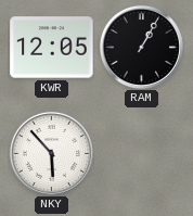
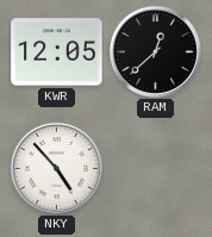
RAM: 1:05 -> 12:38 (155, 51)
NKY: 5:53 -> 4:53 (56, 168)
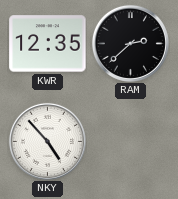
KWR: 12:05 -> 12:35 (48, 44)
RAM: 12:38 -> 2:38 (130, 43)
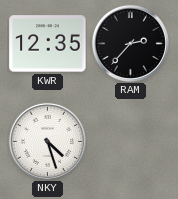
RAM: 2:38 -> 2:37 (130, 43)
NKY: 4:53 -> 4:27 (47, 141)
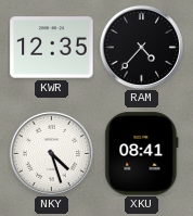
RAM: 2:37 -> 4:37 (141, 47)
XKU: none -> 08:41 (142, 154)
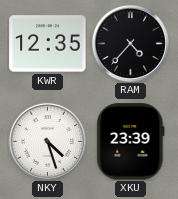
XKU: 08:41 -> 23:39 (131, 142)
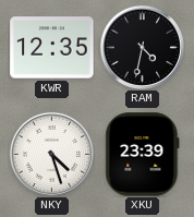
RAM: 4:37 -> 4:32 (142, 47)
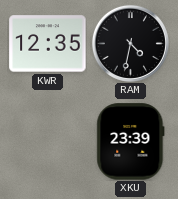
NKY: 4:27 -> none (51, 154)
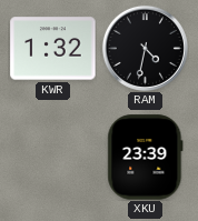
KWR: 12:35 -> 1:32 (53, 49)
